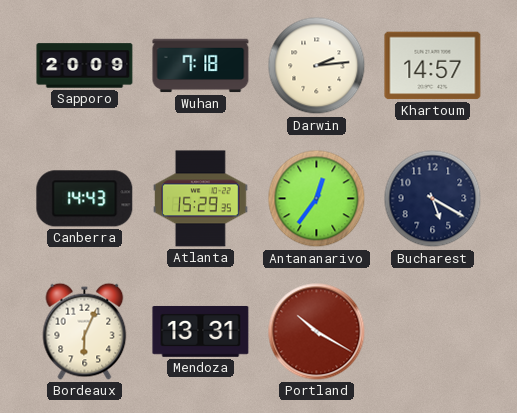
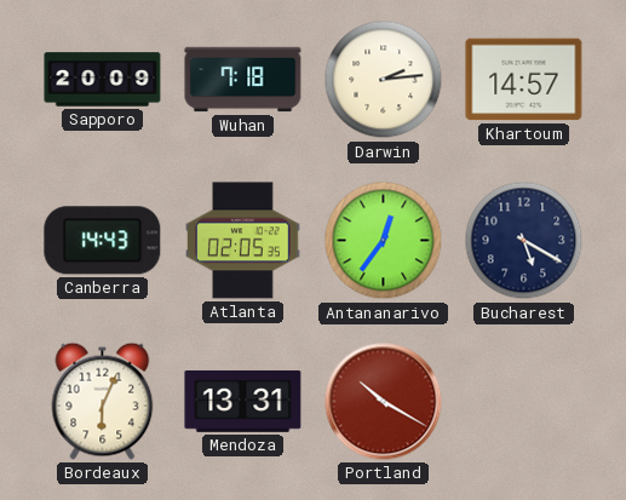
Atlanta: 15:29 -> 02:05 (243, 241)
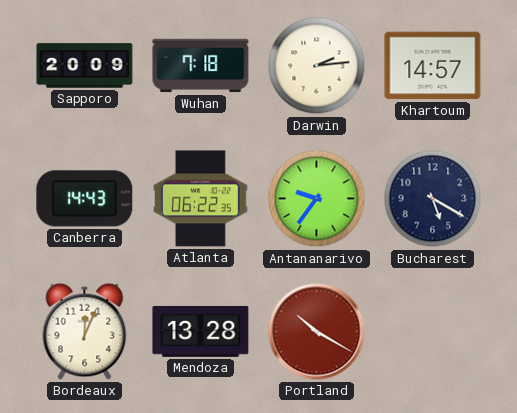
Atlanta: 02:05 -> 06:22 (201, 199)
Antananarivo: 12:36 -> 9:36 (317, 199)
Bordeaux: 6:04 -> 12:04 (85, 331)
Mendoza: 13:31 -> 13:28 (201, 331)
